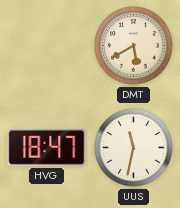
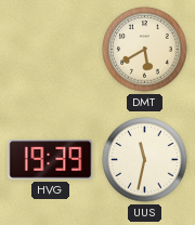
HVG: 18:47 -> 19:39 (51, 160)
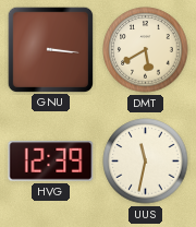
GNU: none -> 3:16 (50, 49)
HVG: 19:39 -> 12:39 (51, 162)
